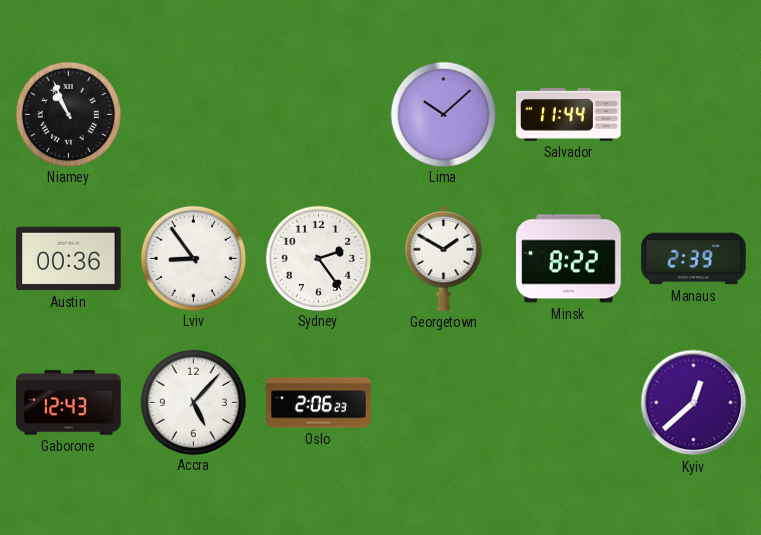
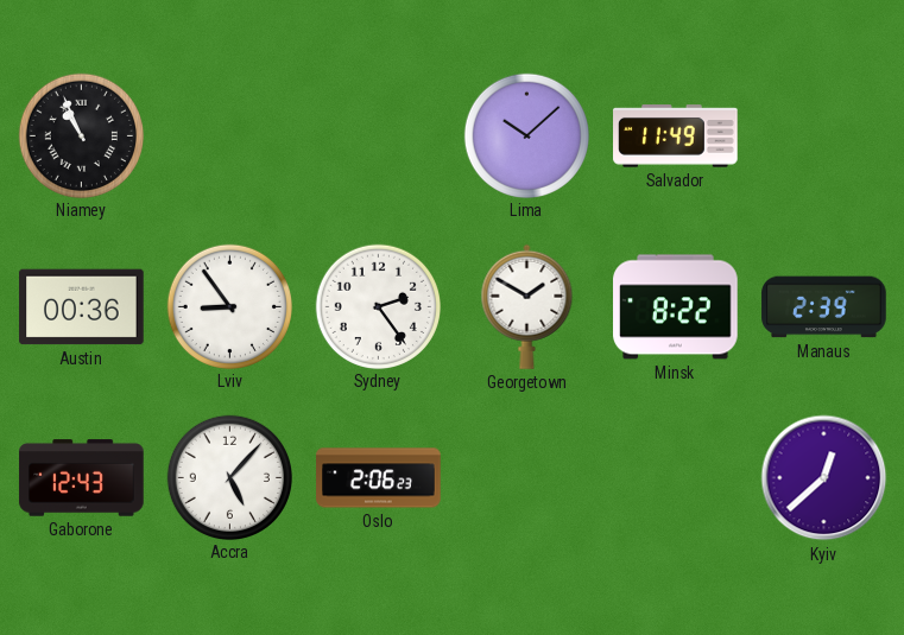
Salvador: 11:44 -> 11:49 (676, 136)
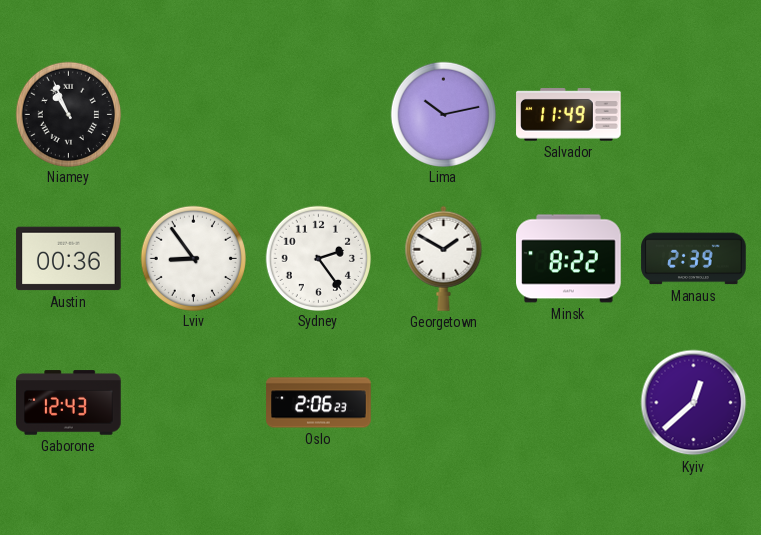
Lima: 10:08 -> 10:13 (443, 114)
Accra: 5:07 -> none (229, 477)
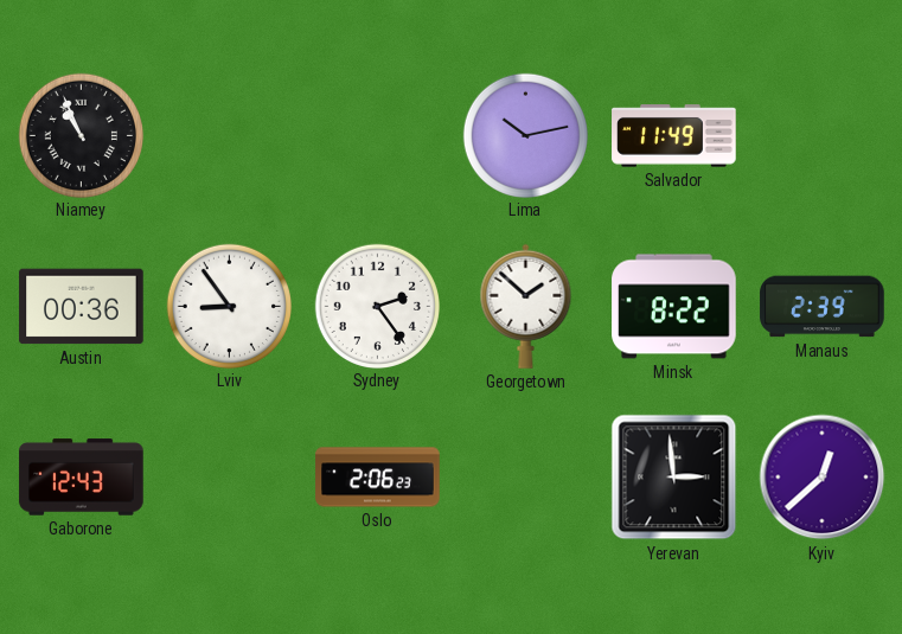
Georgetown: 1:50 -> 1:52 (526, 306)
Yerevan: none -> 2:59 (674, 478)
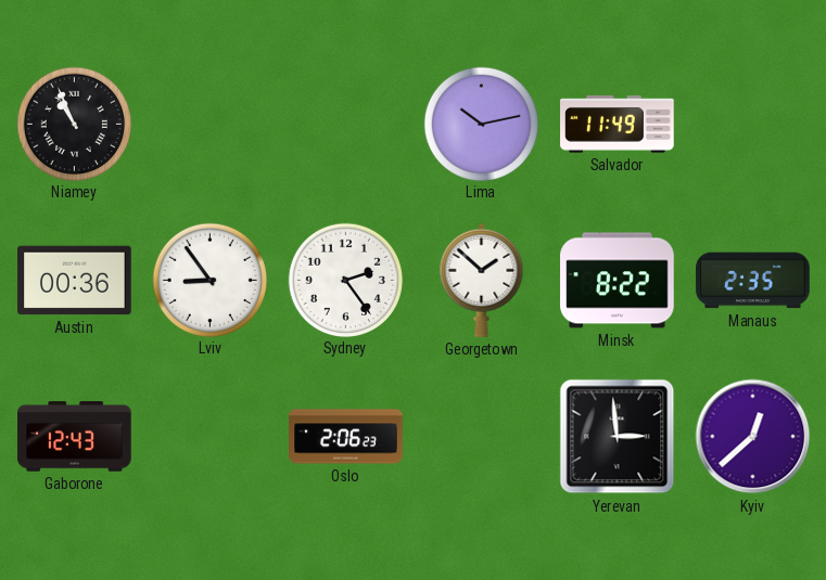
Manaus: 2:39 -> 2:35 (753, 281)
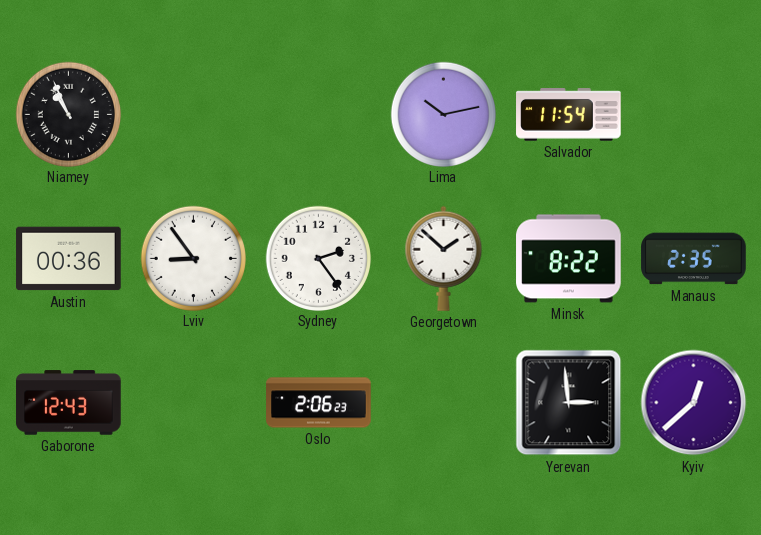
Salvador: 11:49 -> 11:54 (569, 115)
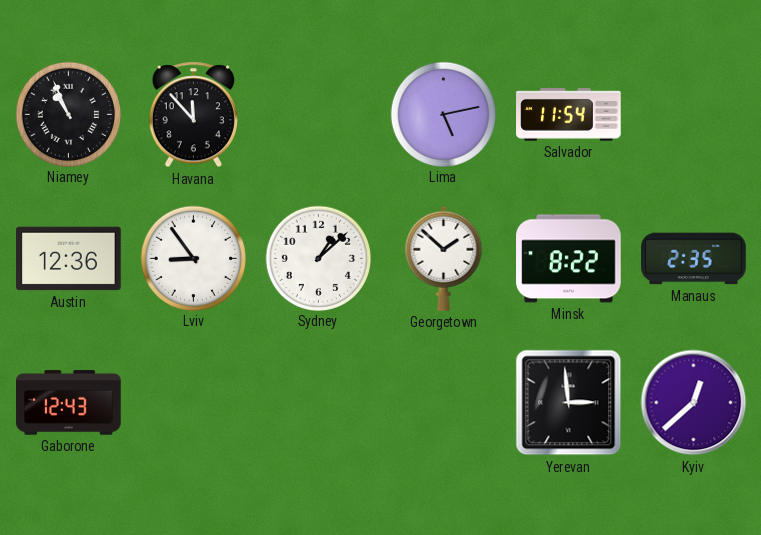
Havana: none -> 11:53 (193, 115)
Lima: 10:13 -> 5:13 (443, 114)
Austin: 00:36 -> 12:36 (69, 259)
Sydney: 2:24 -> 1:08 (318, 258)
Oslo: 2:06 -> none (319, 403)
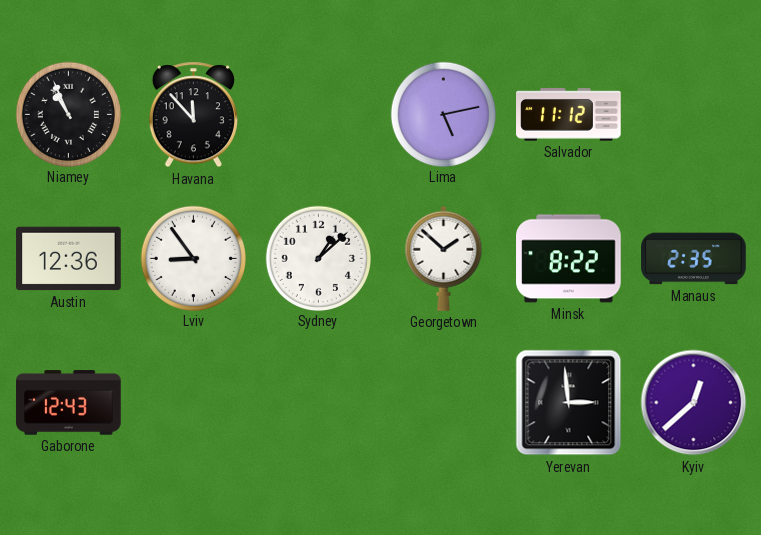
Salvador: 11:54 -> 11:12 (569, 115)
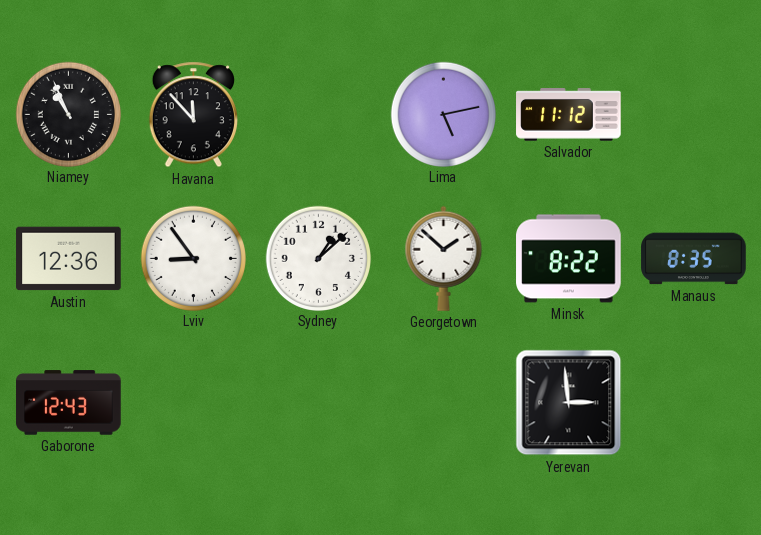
Manaus: 2:35 -> 8:35 (694, 259)
Kyiv: 12:38 -> none (694, 403)
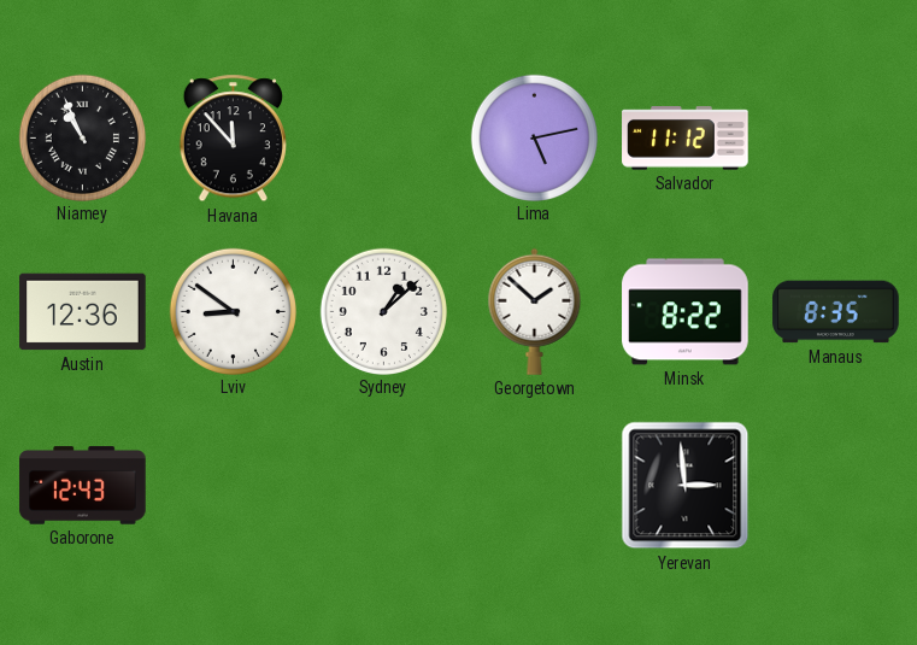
Lviv: 8:54 -> 8:51 (233, 311)
